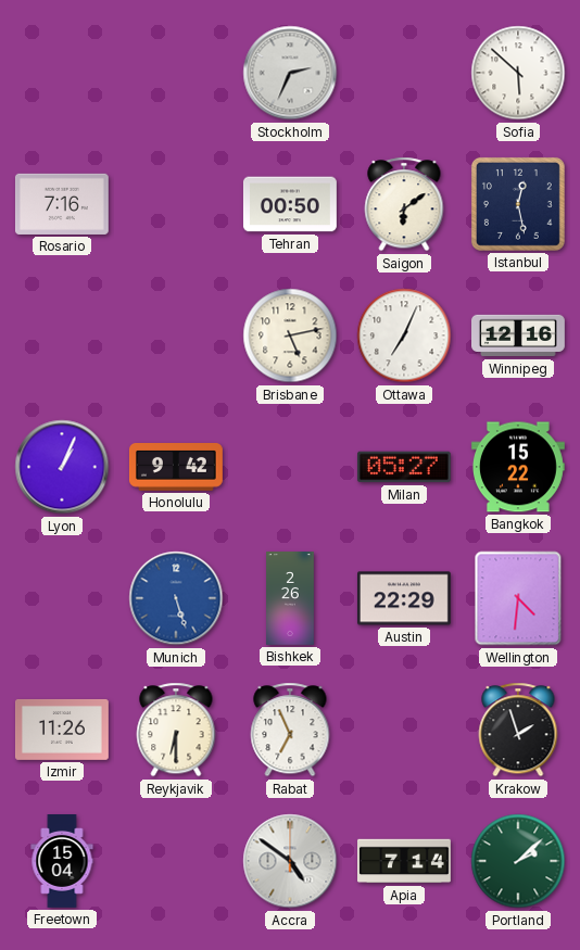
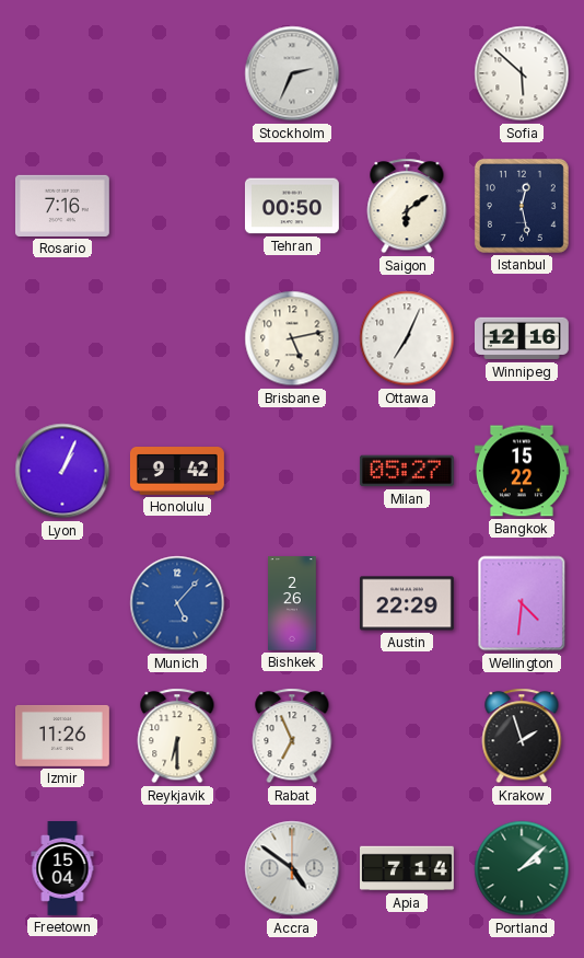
Munich: 5:27 -> 5:07 (177, 603)
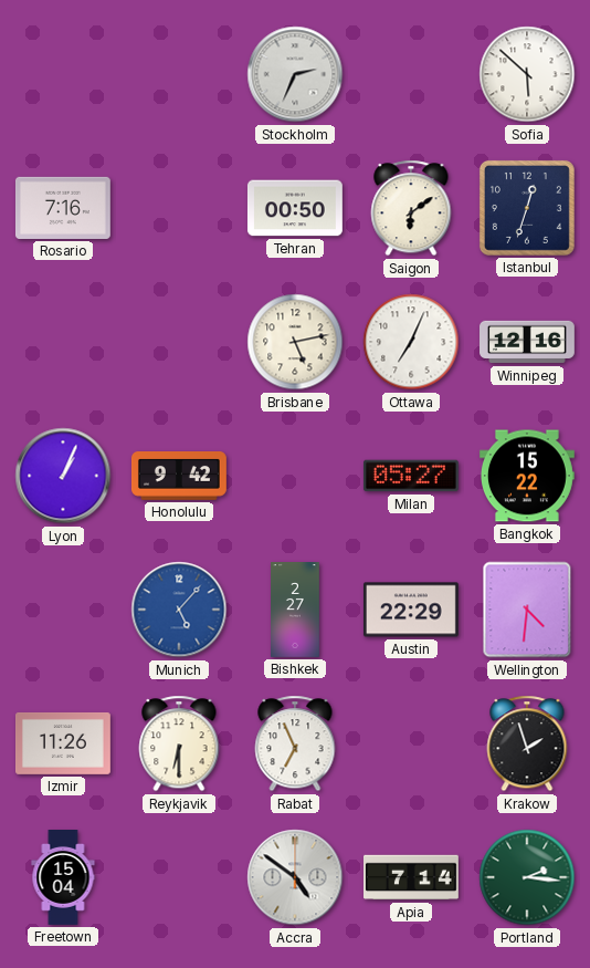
Istanbul: 12:28 -> 12:33 (527, 208)
Bishkek: 2:26 -> 2:27 (295, 611)
Portland: 2:08 -> 2:16 (527, 877)
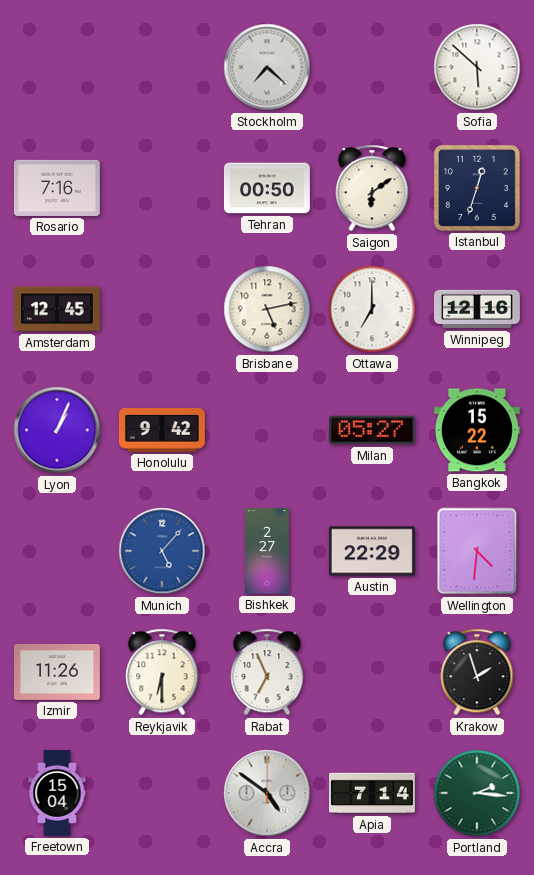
Stockholm: 2:34 -> 7:22 (267, 67)
Amsterdam: none -> 12:45 (57, 309)
Ottawa: 7:04 -> 7:00 (372, 309)
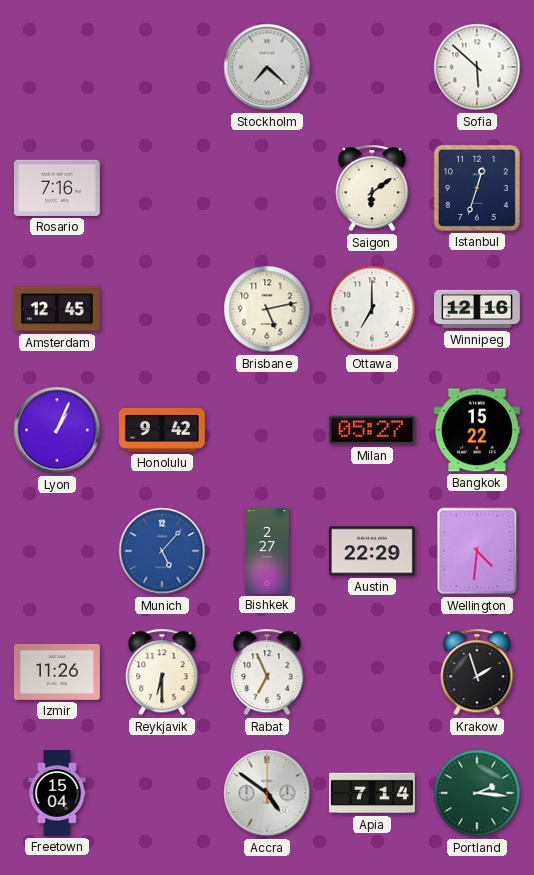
Tehran: 00:50 -> none (267, 188)
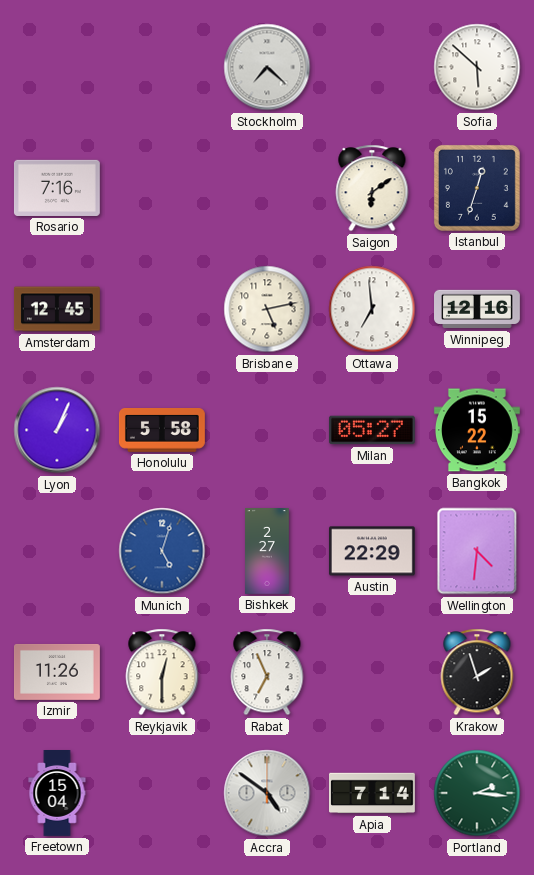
Ottawa: 7:00 -> 6:59 (372, 309)
Honolulu: 9:42 -> 5:58 (162, 431)
Munich: 5:07 -> 5:03 (162, 551)
Reykjavik: 6:30 -> 12:30 (162, 672)
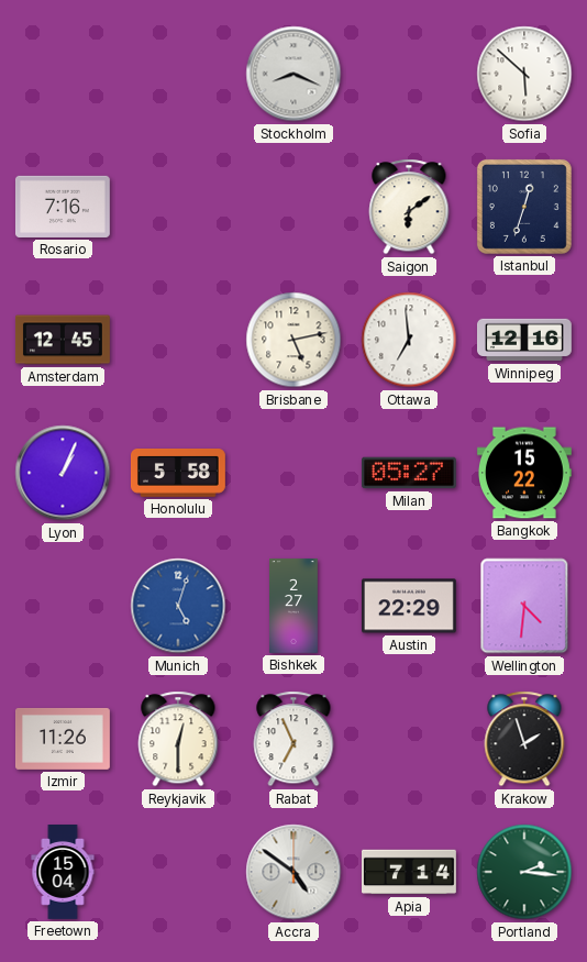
Stockholm: 7:22 -> 8:19 (293, 74)
